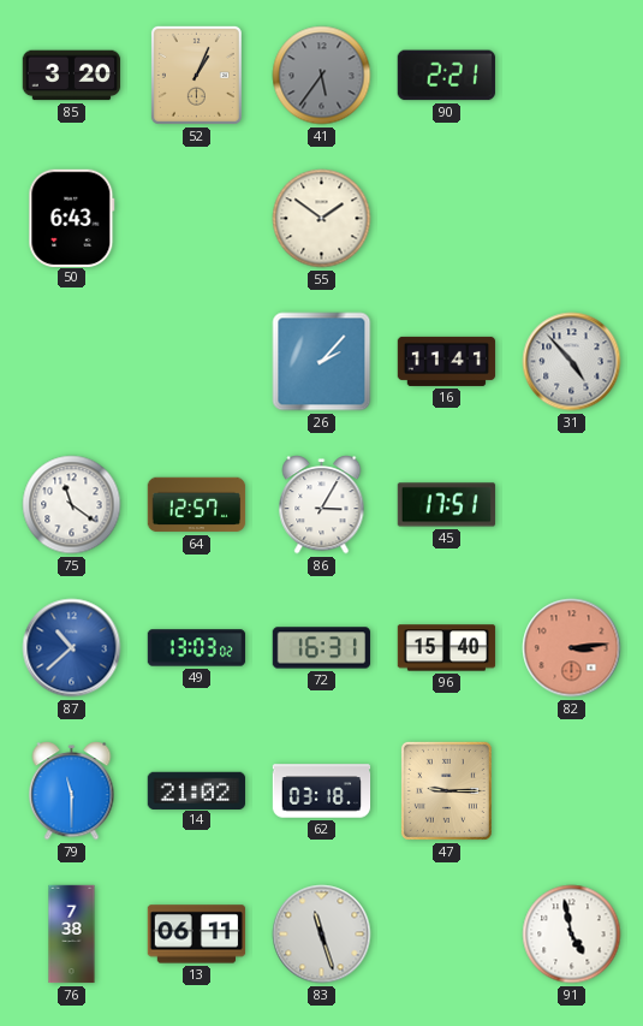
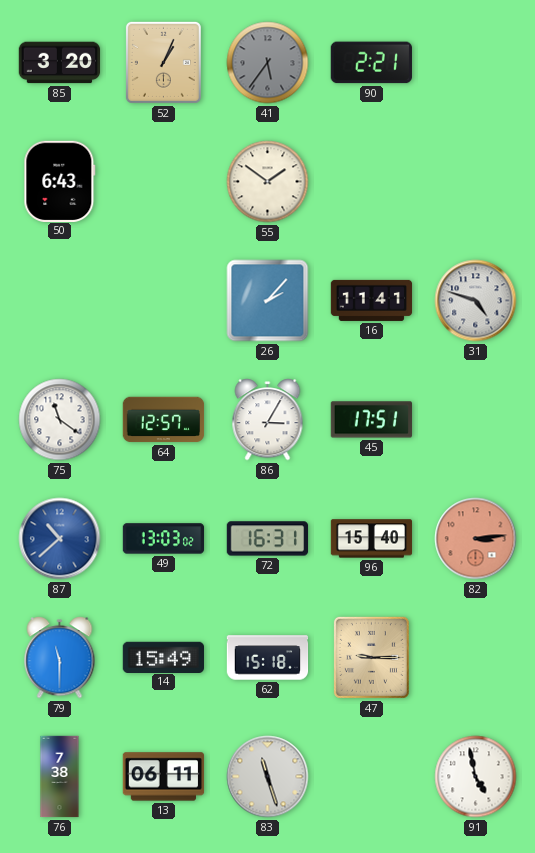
31: 4:53 -> 4:48 (476, 301)
14: 21:02 -> 15:49 (163, 657)
62: 03:18 -> 15:18 (268, 658)
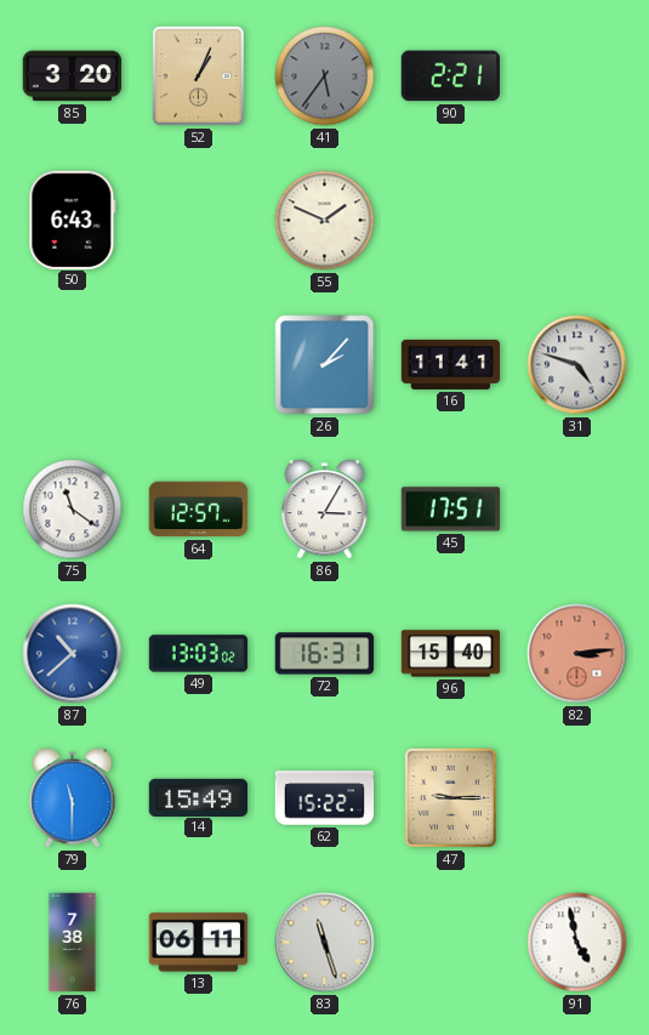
55: 1:51 -> 1:49 (325, 221)
62: 15:18 -> 15:22 (325, 798)
